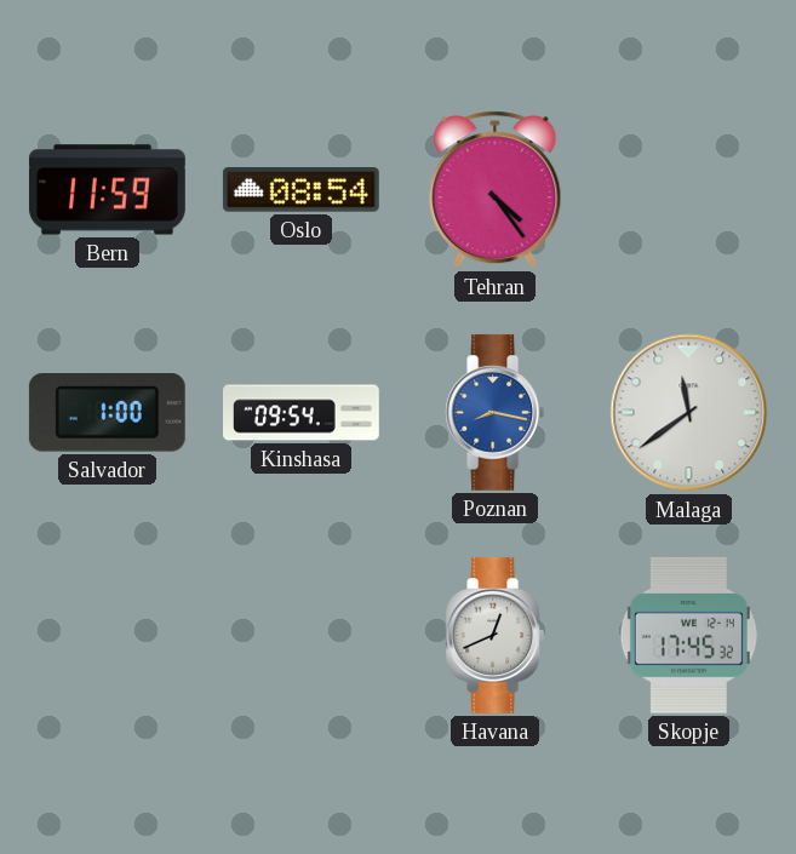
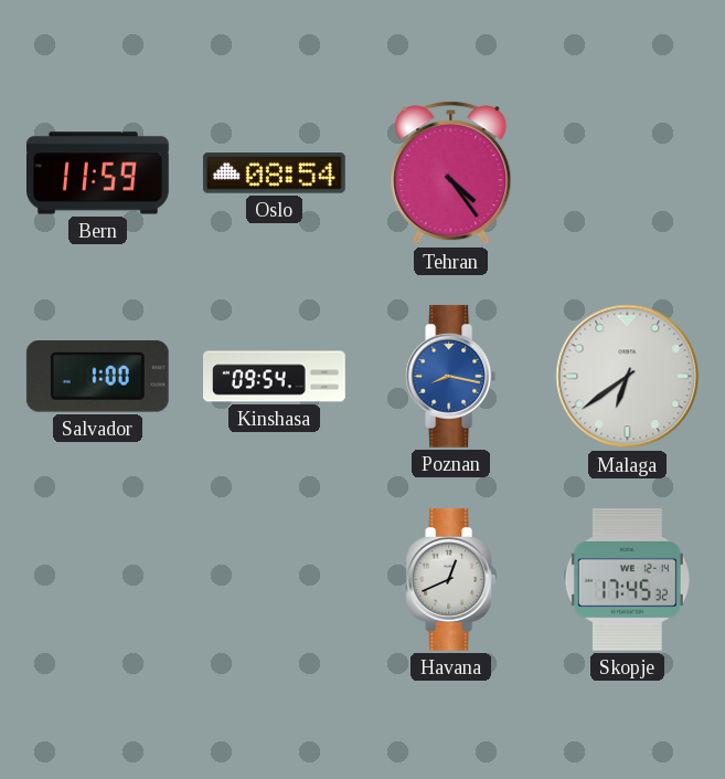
Malaga: 11:39 -> 6:39 (628, 377)
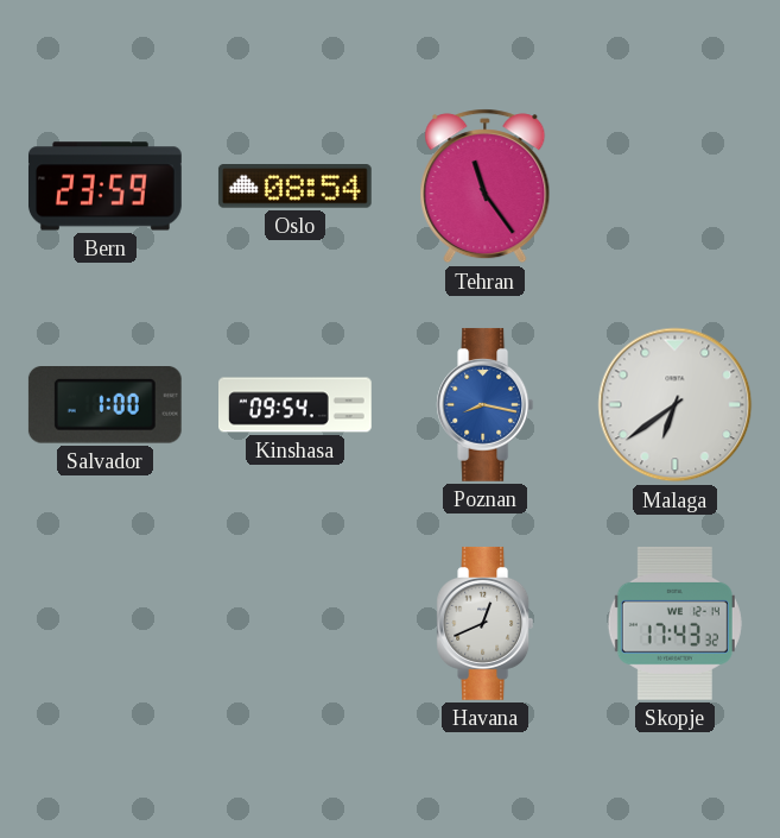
Bern: 11:59 -> 23:59 (106, 187)
Tehran: 4:24 -> 11:24 (486, 187)
Skopje: 17:45 -> 17:43 (674, 623)
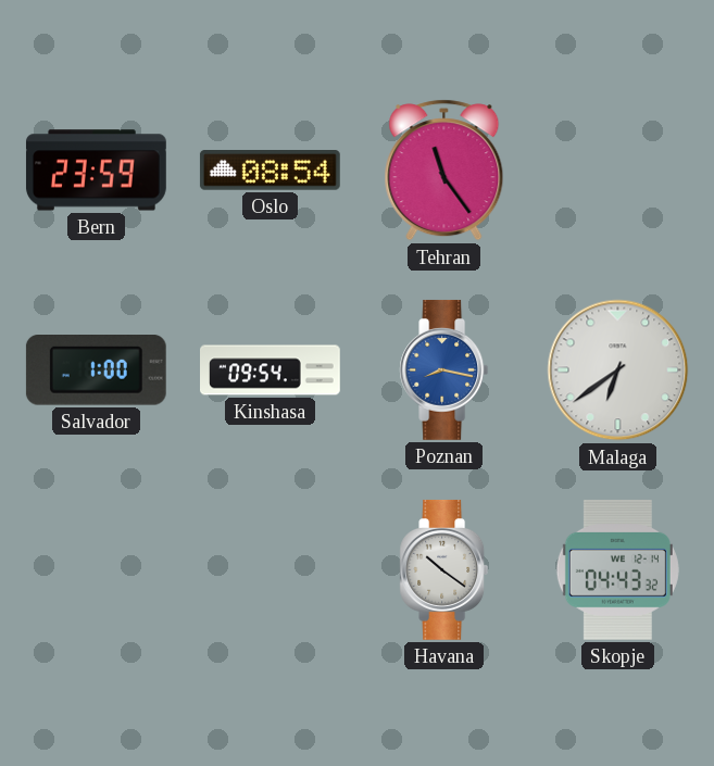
Havana: 12:41 -> 10:21 (444, 569)
Skopje: 17:43 -> 04:43 (617, 569)
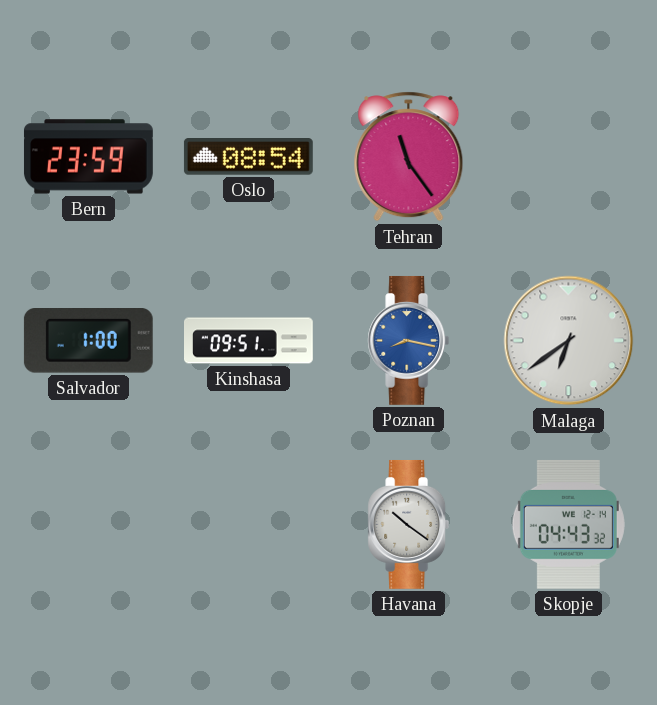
Kinshasa: 09:54 -> 09:51 (249, 341)
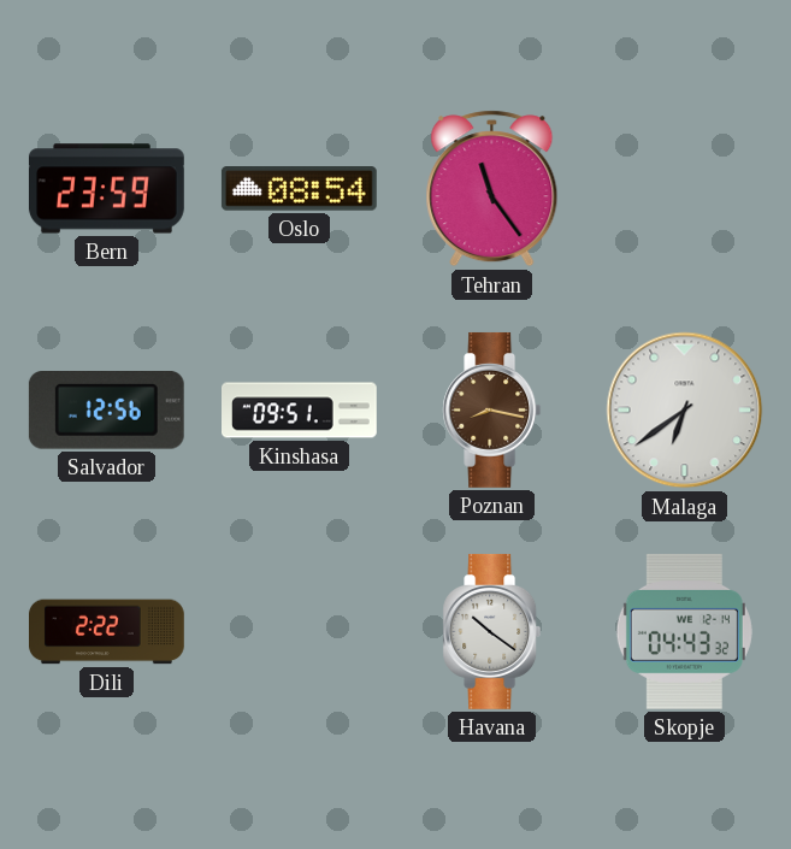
Salvador: 1:00 -> 12:56 (106, 411)
Poznan dial: blue -> brown (492, 409)
Dili: none -> 2:22 (107, 632)
